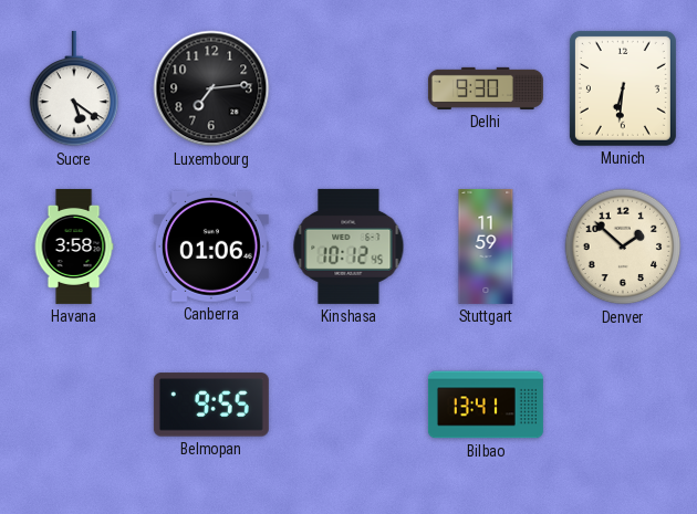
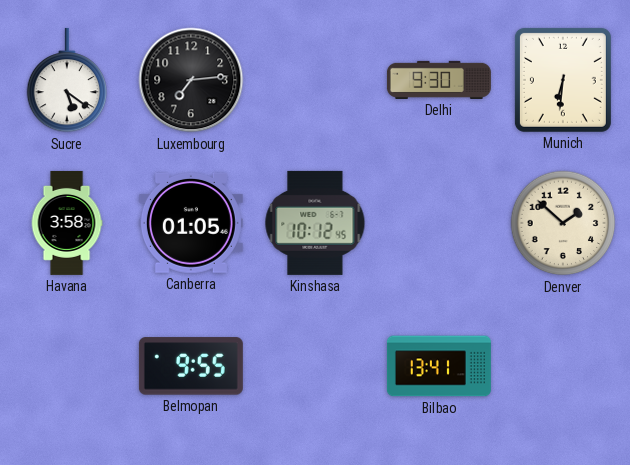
Canberra: 01:06 -> 01:05 (191, 223)
Stuttgart: 11:59 -> none (486, 246)
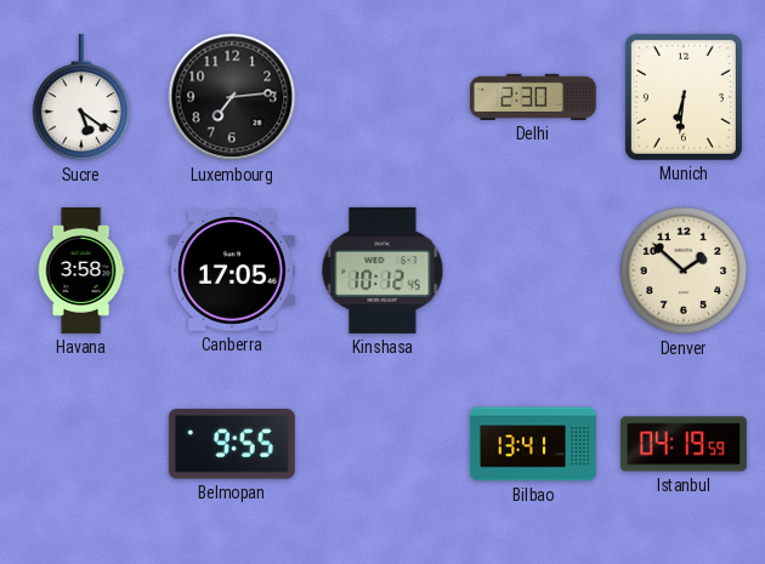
Delhi: 9:30 -> 2:30 (533, 97)
Canberra: 01:05 -> 17:05 (232, 270)
Istanbul: none -> 04:19 (684, 444)
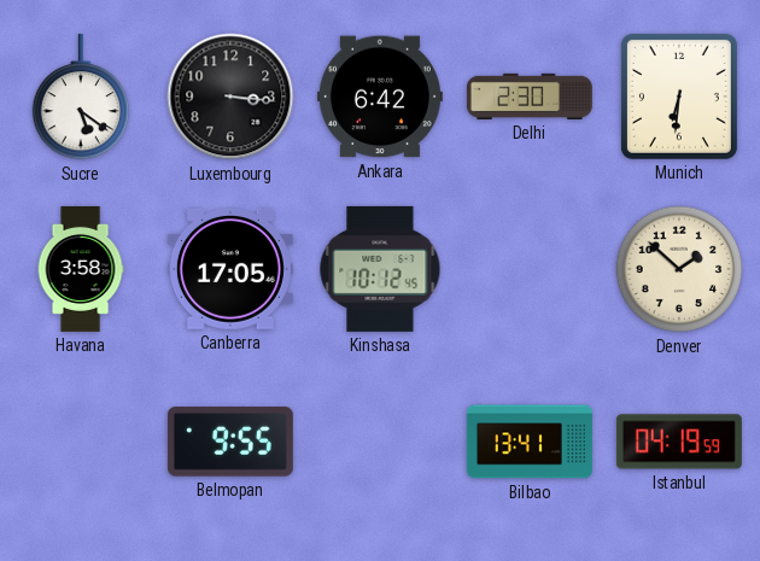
Luxembourg: 7:14 -> 3:16 (230, 97)
Ankara: none -> 6:42 (380, 97)
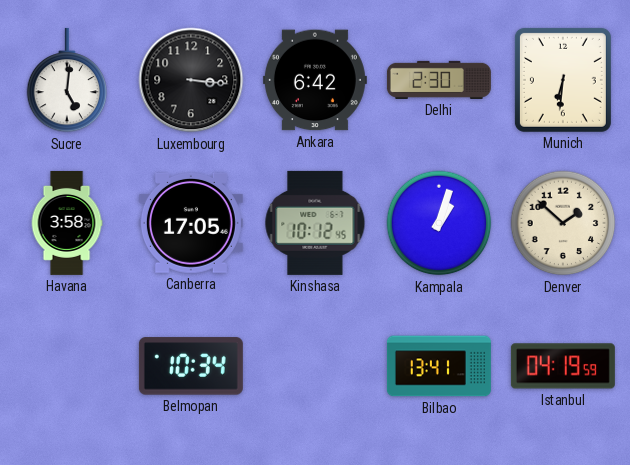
Sucre: 5:21 -> 5:01 (67, 80)
Kampala: none -> 1:03 (439, 223)
Belmopan: 9:55 -> 10:34 (191, 366)
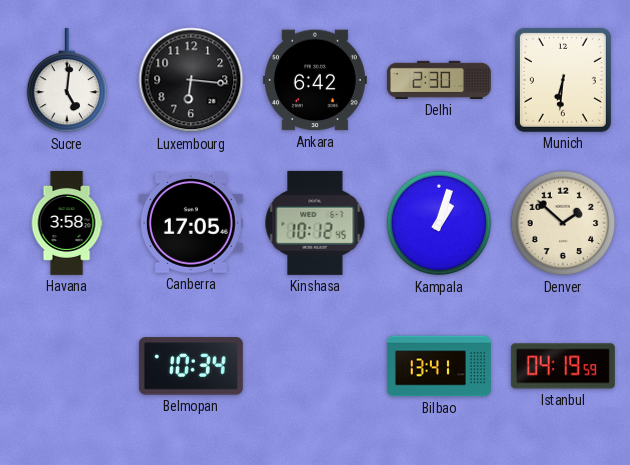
Luxembourg: 3:16 -> 6:16 (191, 80)
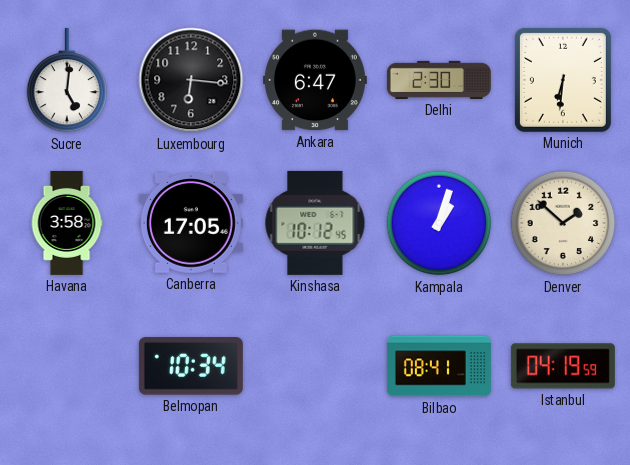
Ankara: 6:42 -> 6:47 (315, 80)
Bilbao: 13:41 -> 08:41 (439, 366)
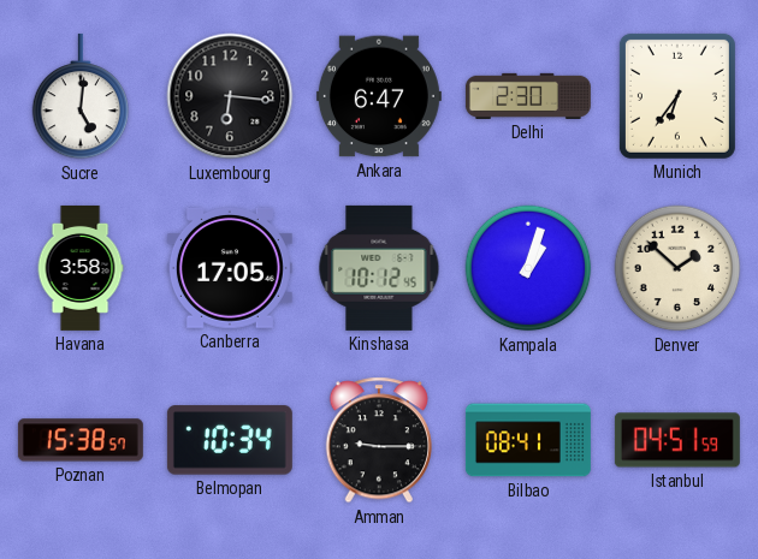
Munich: 6:31 -> 6:36 (677, 96)
Poznan: none -> 15:38 (81, 440)
Amman: none -> 9:15 (378, 440)
Istanbul: 04:19 -> 04:51 (677, 440)
